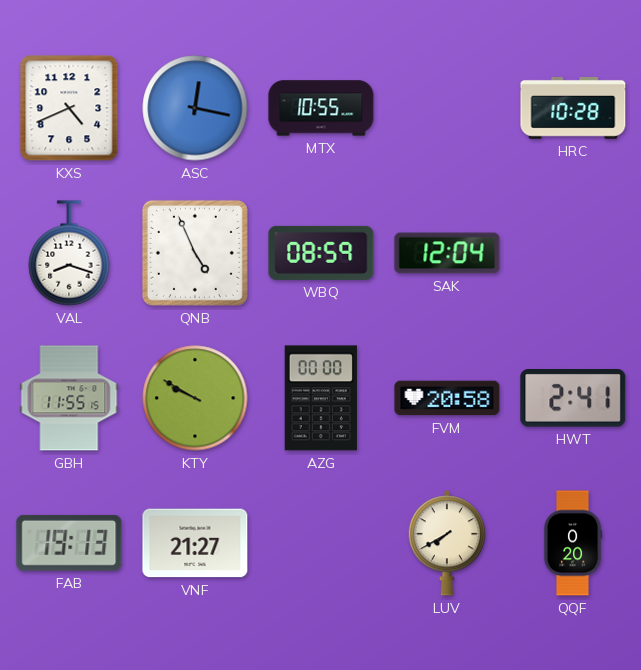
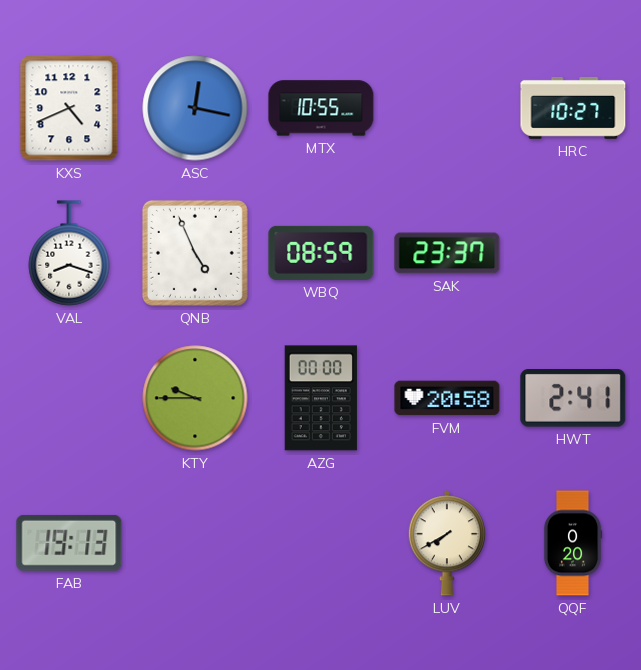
HRC: 10:28 -> 10:27 (573, 108)
SAK: 12:04 -> 23:37 (447, 253)
GBH: 11:55 -> none (69, 398)
KTY: 9:50 -> 9:45 (195, 398)
VNF: 21:27 -> none (195, 543)
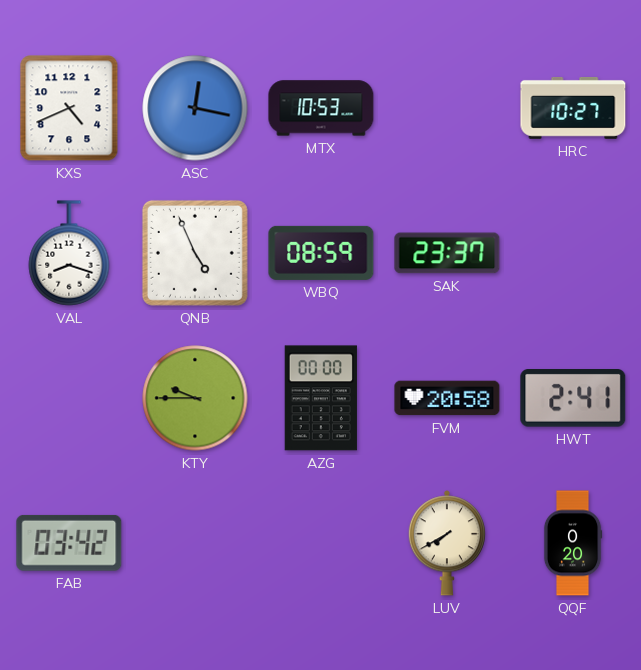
MTX: 10:55 -> 10:53 (321, 108)
FAB: 19:13 -> 03:42 (69, 543)
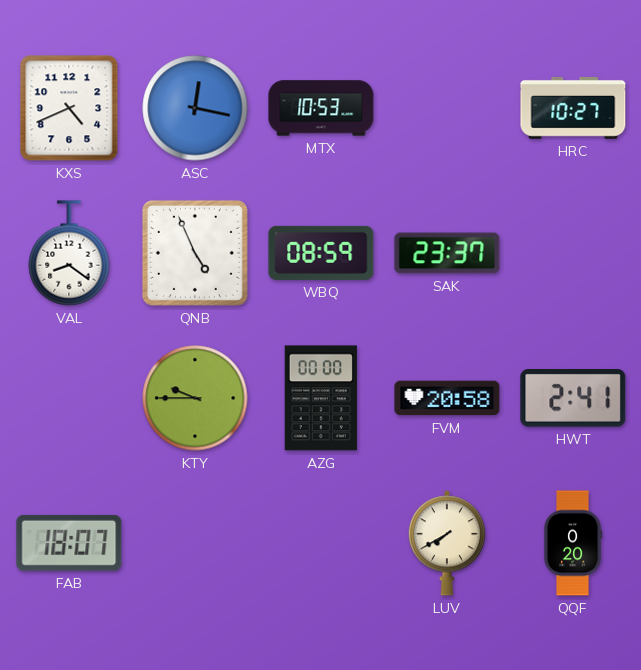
VAL: 8:18 -> 8:21 (69, 253)
FAB: 03:42 -> 18:07 (69, 543)
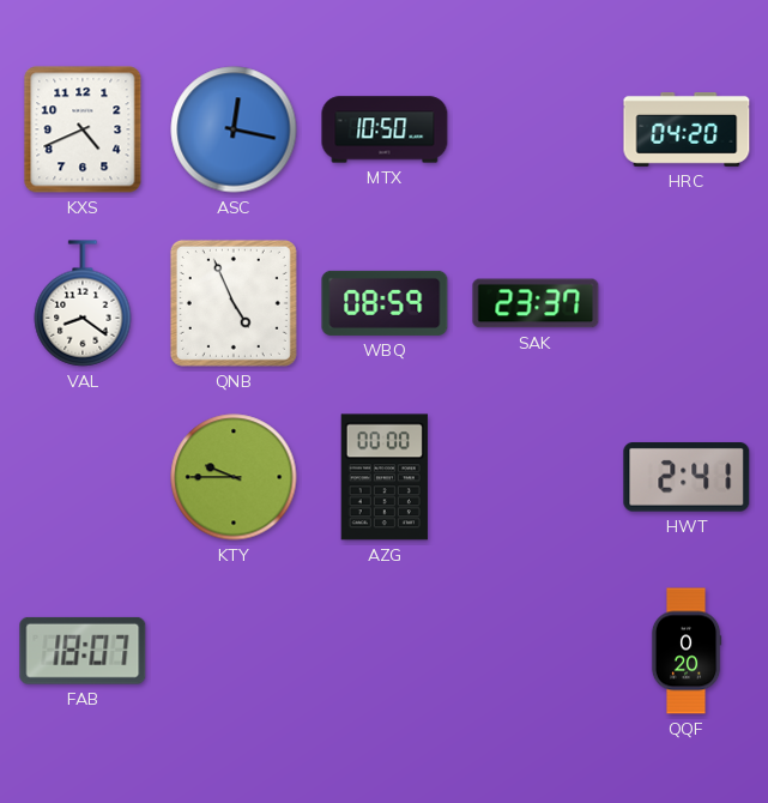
MTX: 10:53 -> 10:50 (385, 129)
HRC: 10:27 -> 04:20 (687, 129)
FVM: 20:58 -> none (447, 398)
LUV: 7:40 -> none (447, 543)
